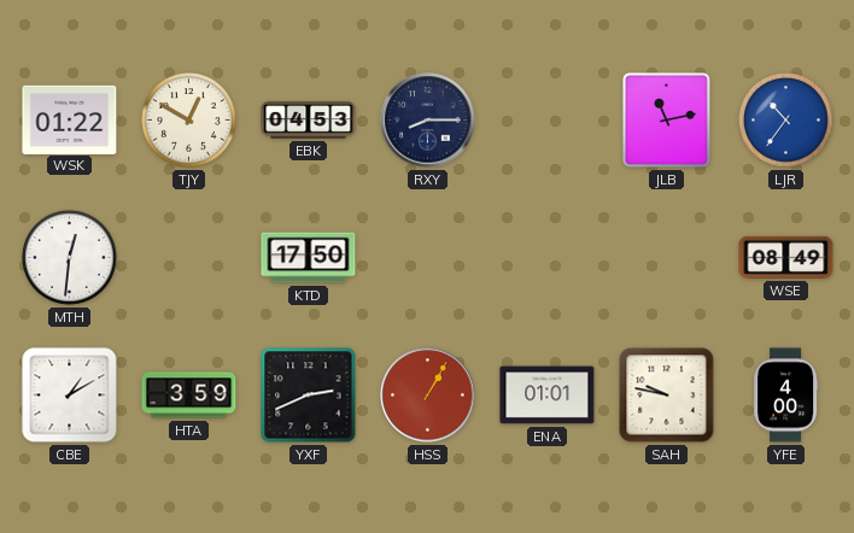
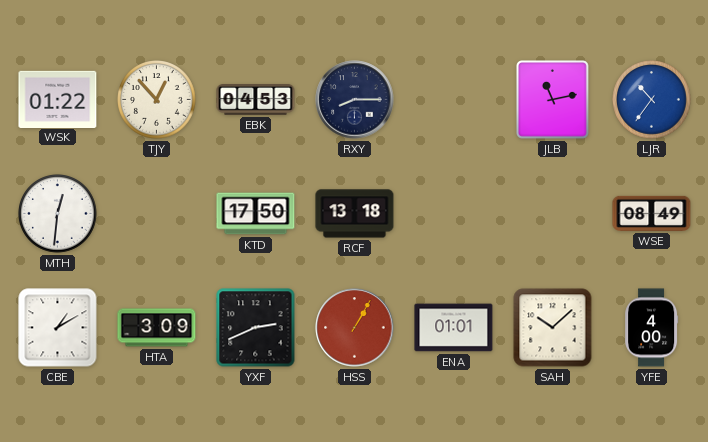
TJY: 12:50 -> 12:53 (157, 100)
RCF: none -> 13:18 (355, 214)
HTA: 3:59 -> 3:09 (157, 328)
SAH: 9:47 -> 10:08 (553, 328)
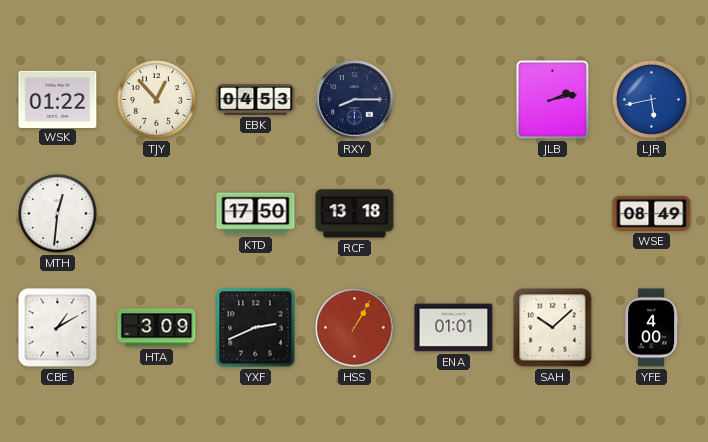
JLB: 11:13 -> 2:13 (553, 100)
LJR: 10:36 -> 5:43 (652, 100)
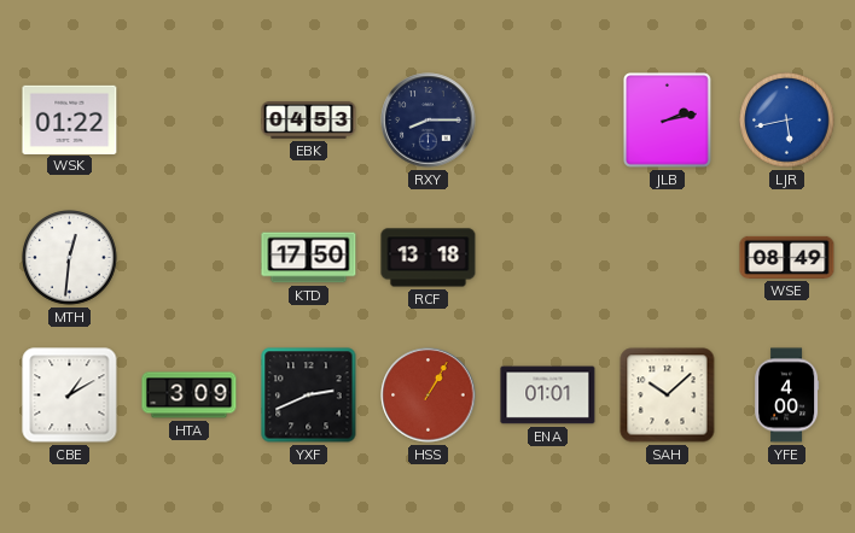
TJY: 12:53 -> none (157, 100)
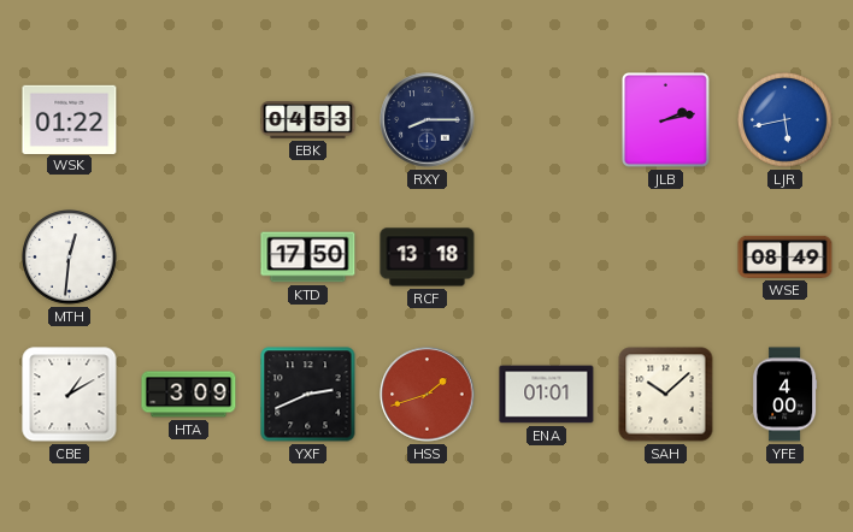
HSS: 1:05 -> 1:42 (428, 395)
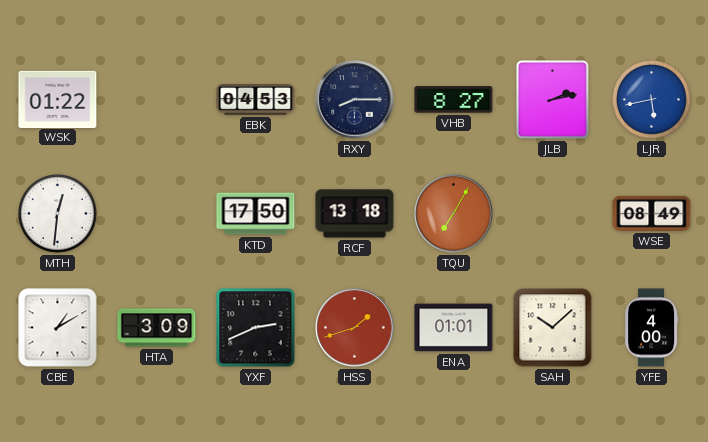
VHB: none -> 8:27 (454, 100)
TQU: none -> 7:05 (454, 214)
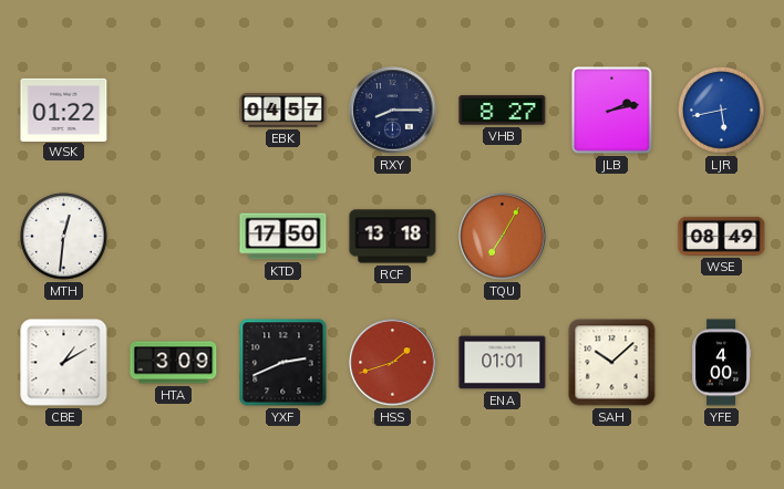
EBK: 04:53 -> 04:57 (283, 111)
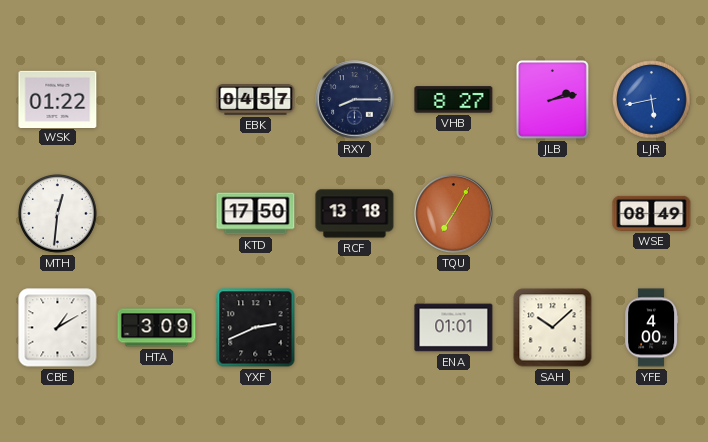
HSS: 1:42 -> none (393, 363)
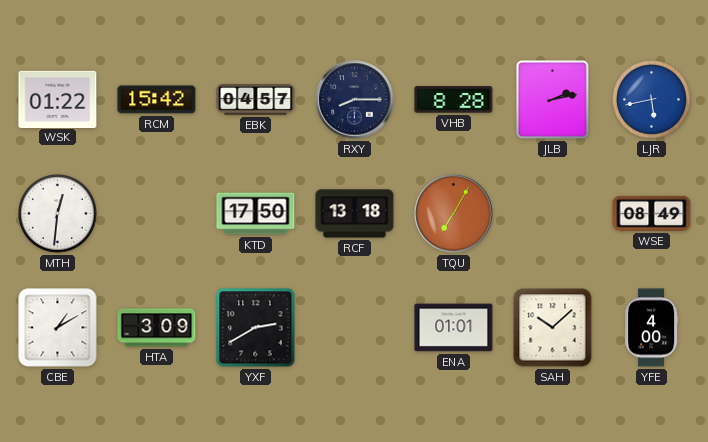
RCM: none -> 15:42 (157, 100)
VHB: 8:27 -> 8:28 (454, 100)
YXF: 2:41 -> 2:40 (256, 328)
